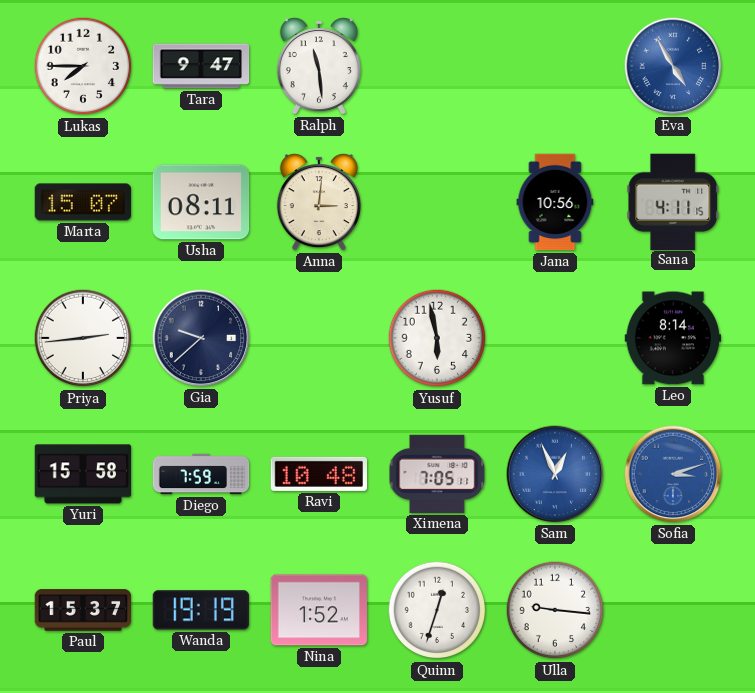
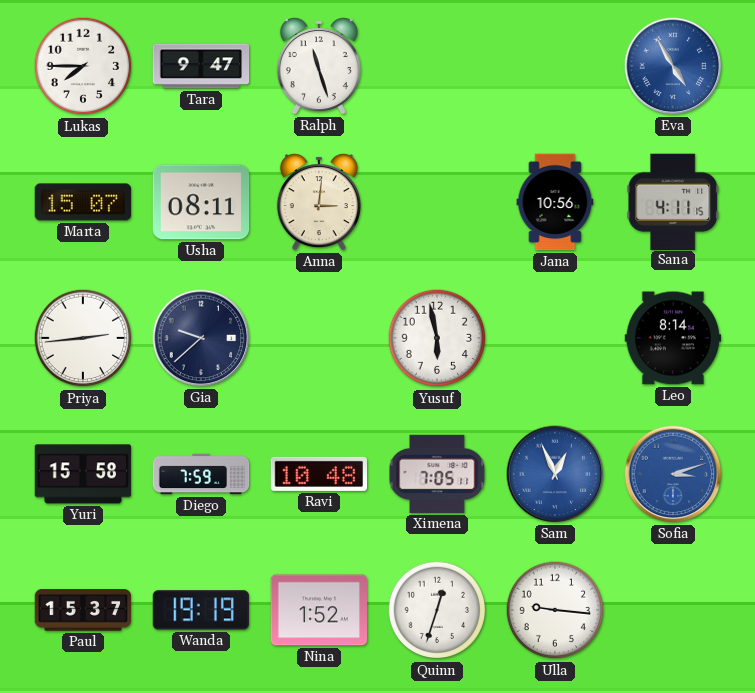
Ralph: 11:29 -> 11:27 (319, 66)
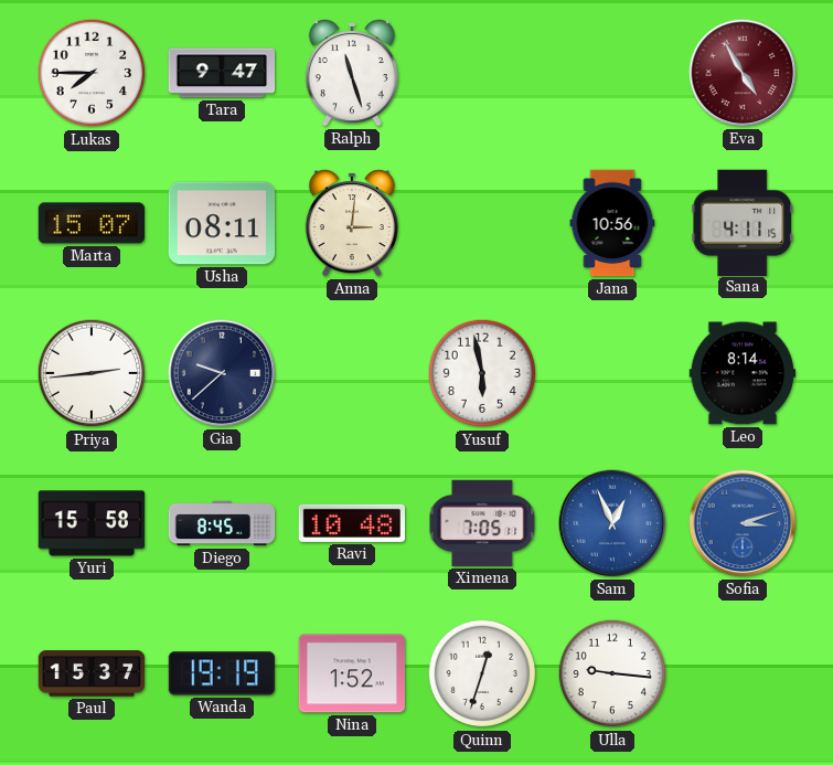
Eva dial: blue -> burgundy (743, 73)
Diego: 7:59 -> 8:45 (222, 523)
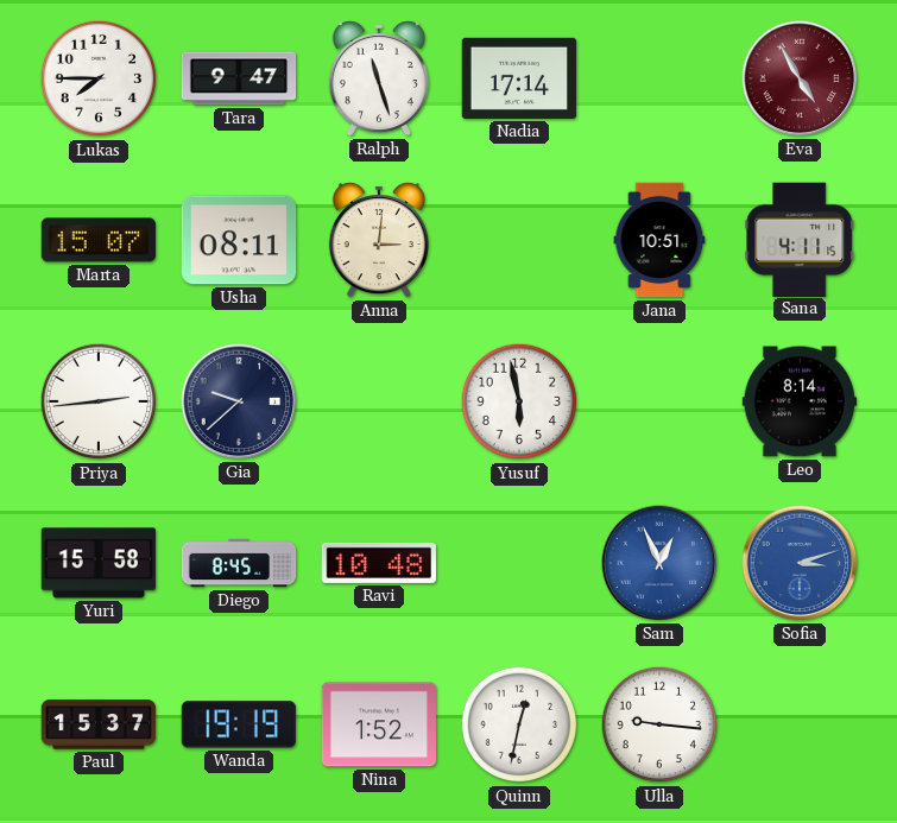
Nadia: none -> 17:14 (519, 78)
Jana: 10:56 -> 10:51 (659, 240)
Ximena: 7:05 -> none (482, 523)
Quinn: 12:33 -> 12:32 (519, 724)
